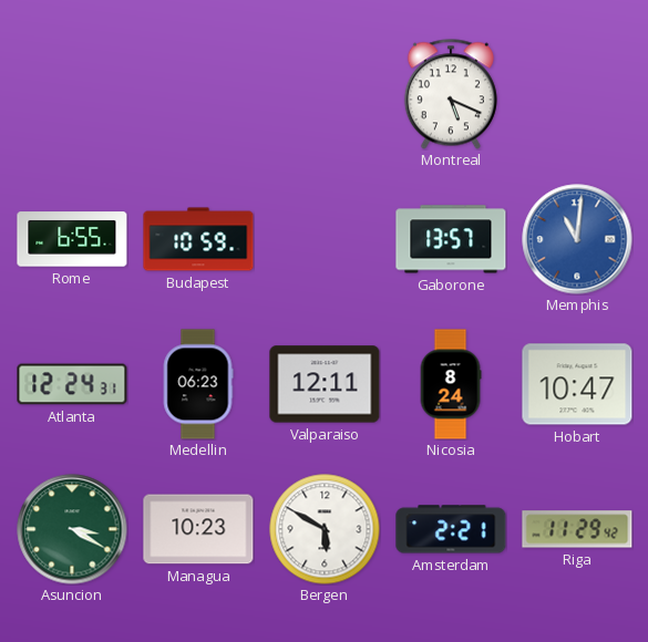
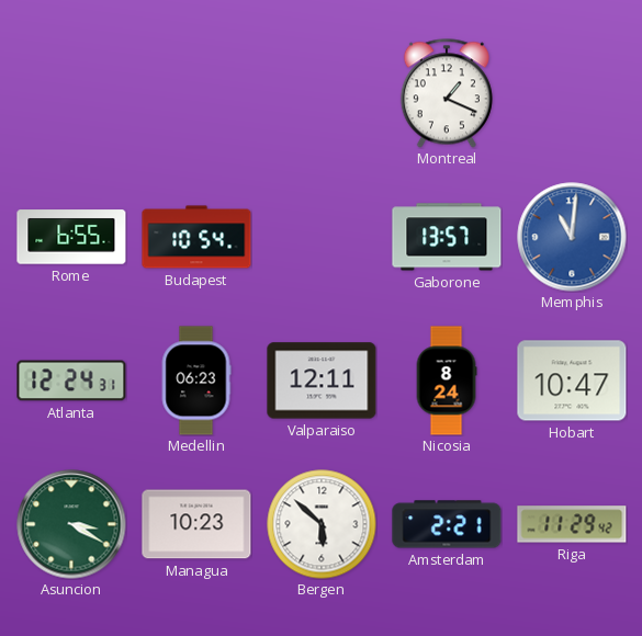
Montreal: 5:19 -> 1:19 (447, 93)
Budapest: 10:59 -> 10:54 (196, 237)
Bergen: 5:50 -> 5:52 (322, 524)
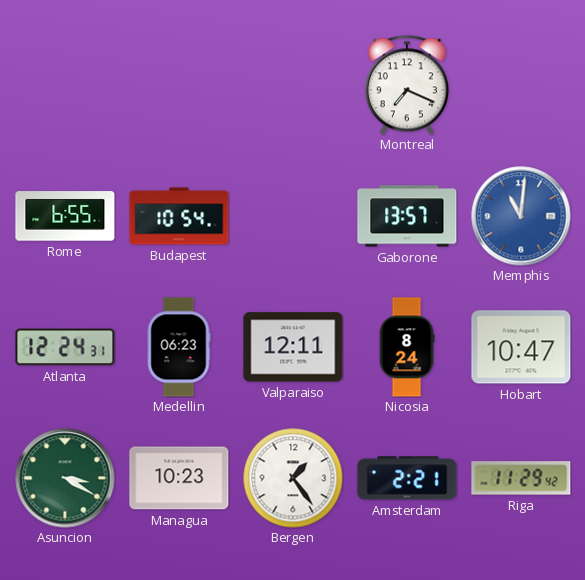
Montreal: 1:19 -> 7:19 (407, 85)
Bergen: 5:52 -> 1:24 (293, 478)
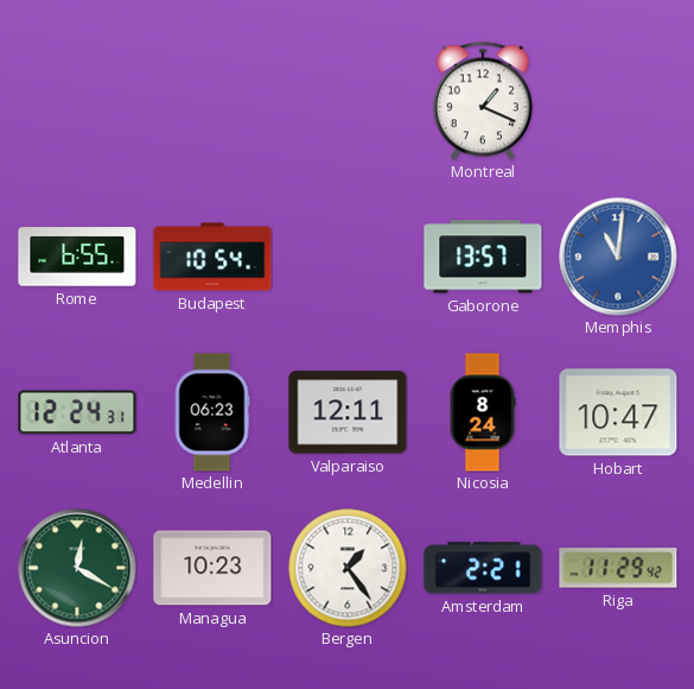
Montreal: 7:19 -> 1:19 (483, 101)
Asuncion: 3:20 -> 12:20 (77, 568)
